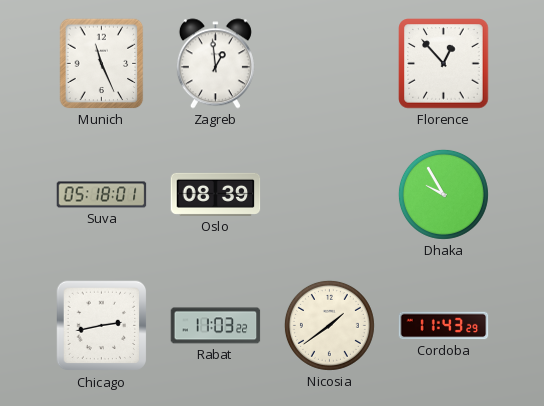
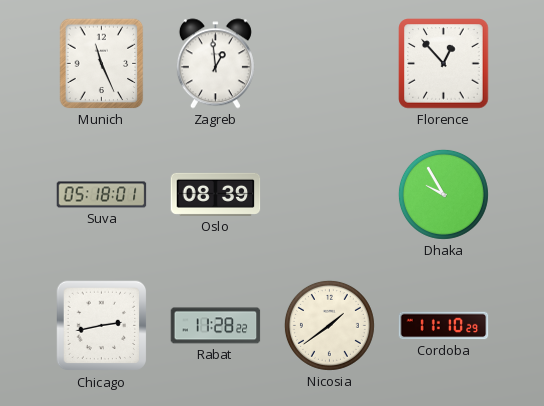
Rabat: 11:03 -> 11:28 (216, 326)
Cordoba: 11:43 -> 11:10 (444, 326)
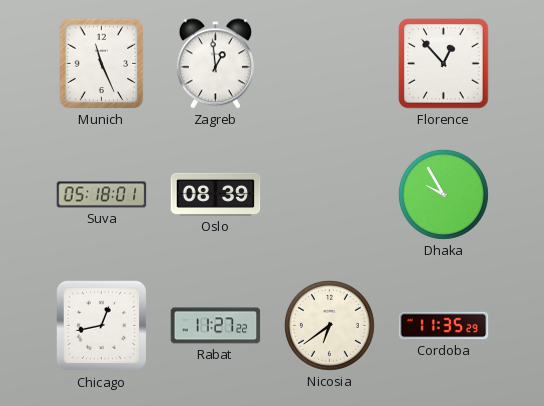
Chicago: 2:43 -> 12:43 (102, 326)
Rabat: 11:28 -> 11:27 (216, 326)
Nicosia: 1:39 -> 6:39 (329, 325)
Cordoba: 11:10 -> 11:35 (444, 326)
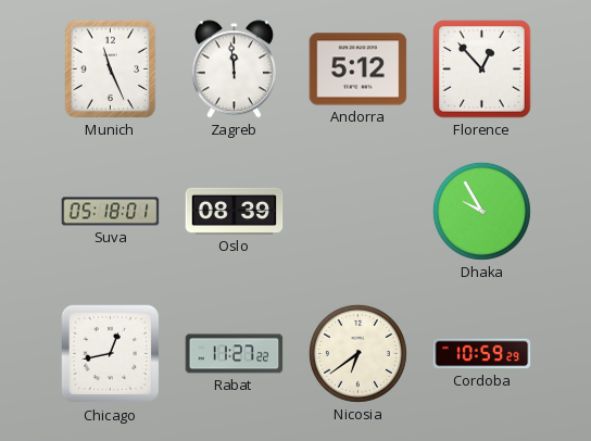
Zagreb: 12:59 -> 11:59 (234, 70)
Andorra: none -> 5:12 (359, 70)
Cordoba: 11:35 -> 10:59 (482, 354)
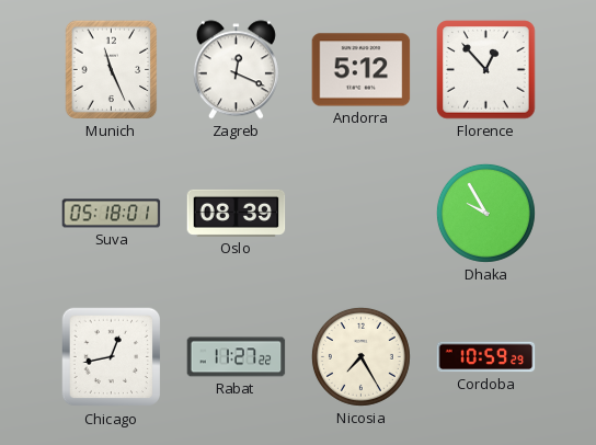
Zagreb: 11:59 -> 12:19 (236, 70)
Nicosia: 6:39 -> 7:25 (360, 356)
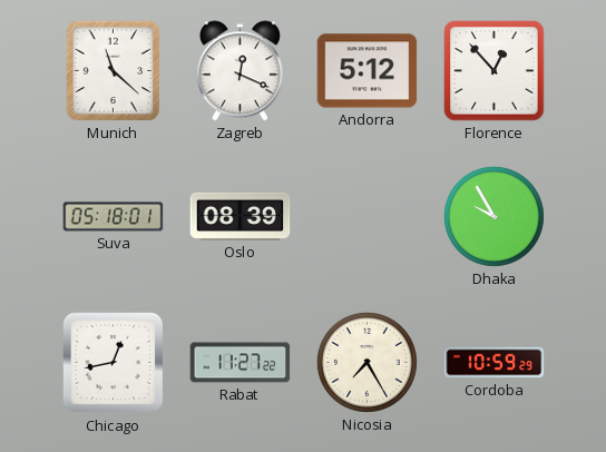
Munich: 11:26 -> 11:22 (114, 71)
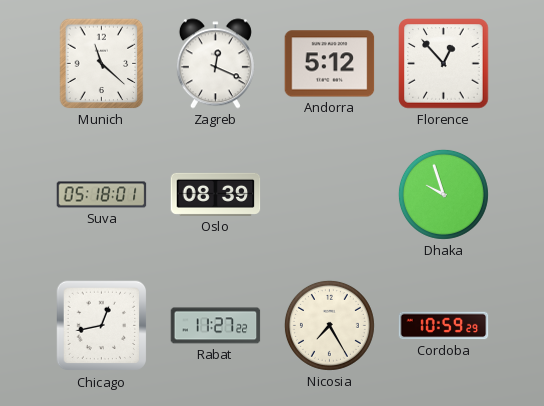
Dhaka: 9:55 -> 9:57 (443, 194)
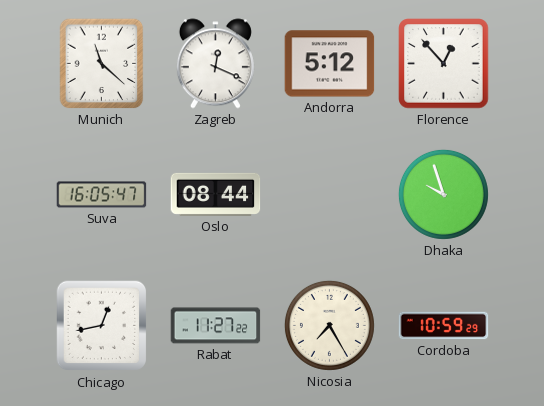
Suva: 05:18 -> 16:05 (102, 195)
Oslo: 08:39 -> 08:44 (216, 194)
